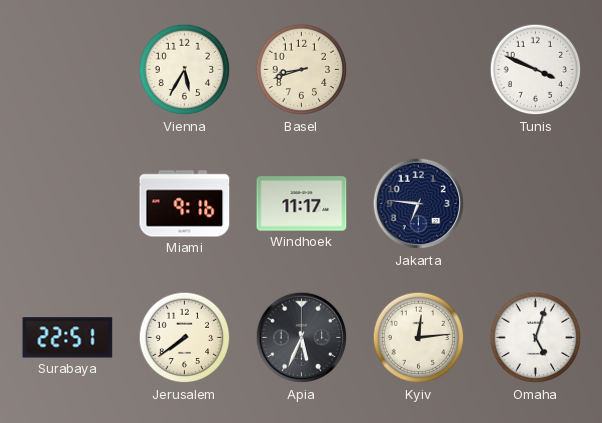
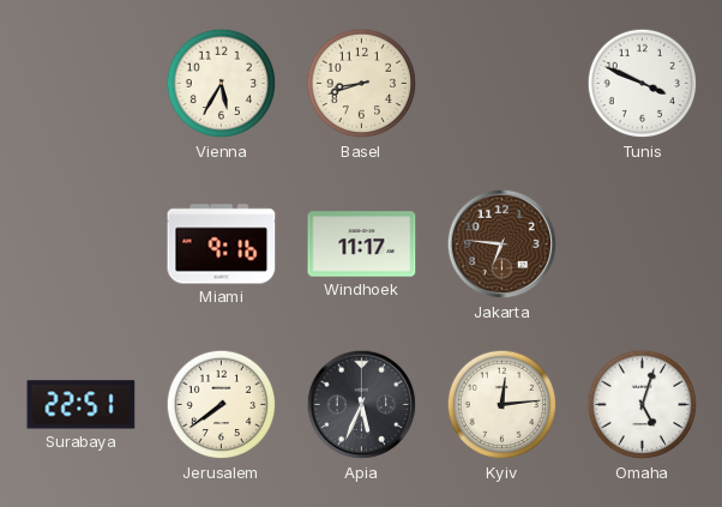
Jakarta dial: navy -> brown (503, 245)
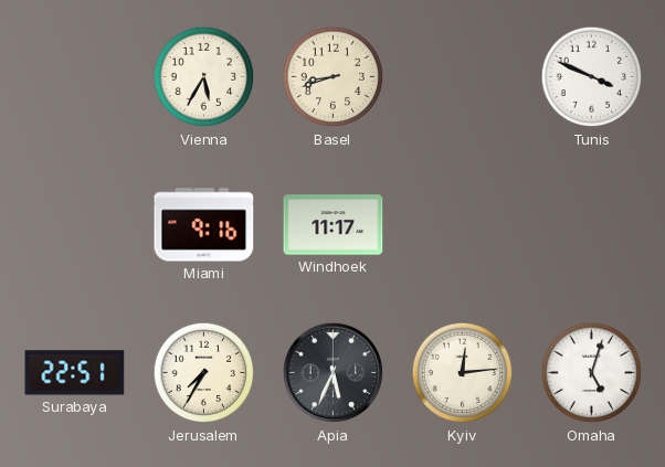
Jakarta: 6:46 -> none (503, 245)
Jerusalem: 7:39 -> 7:35 (204, 373)
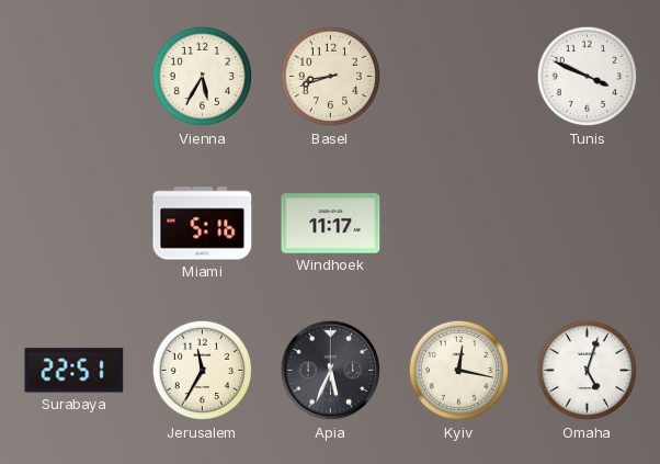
Miami: 9:16 -> 5:16 (203, 224)
Jerusalem: 7:35 -> 11:35 (203, 371)
Kyiv: 12:14 -> 12:17 (459, 371)
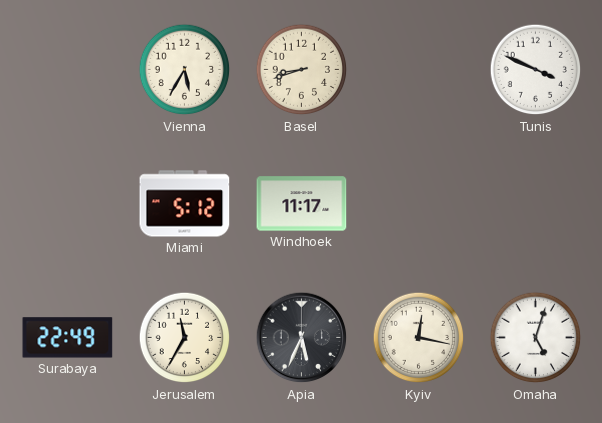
Miami: 5:16 -> 5:12 (185, 204)
Surabaya: 22:51 -> 22:49 (68, 338)
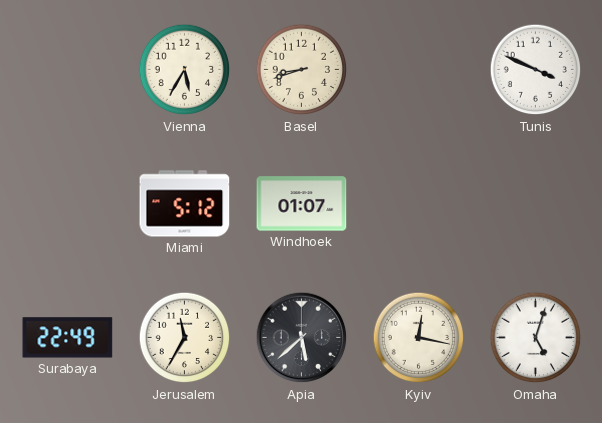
Windhoek: 11:17 -> 01:07 (302, 204)
Apia: 5:34 -> 5:38 (302, 338)
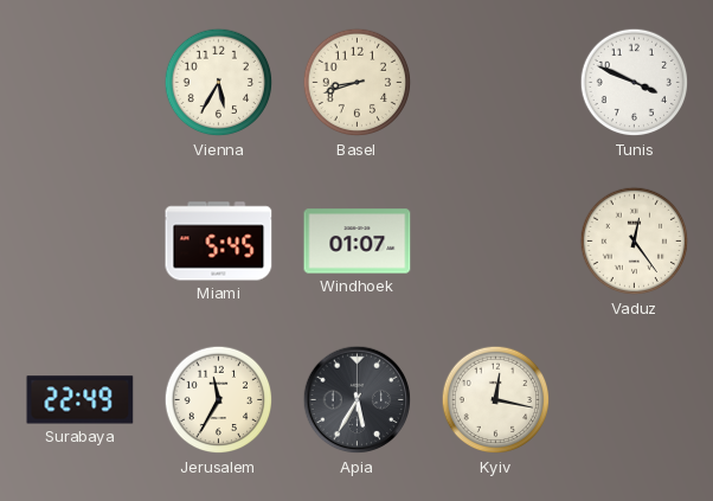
Miami: 5:12 -> 5:45 (219, 242)
Vaduz: none -> 12:24 (635, 242)
Apia: 5:38 -> 5:35 (358, 400)
Omaha: 5:03 -> none (536, 338)
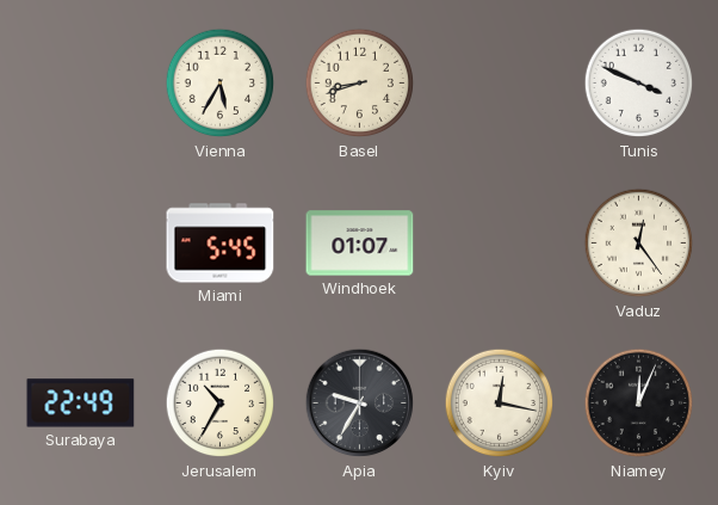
Jerusalem: 11:35 -> 10:35 (221, 404)
Apia: 5:35 -> 9:35 (360, 404)
Niamey: none -> 12:04 (639, 404)
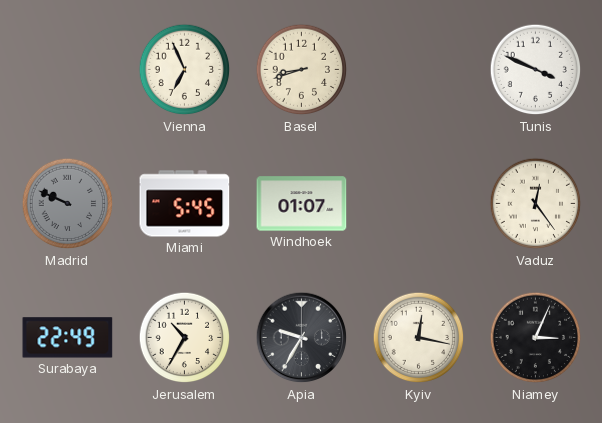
Vienna: 5:35 -> 6:56 (185, 70)
Madrid: none -> 9:49 (68, 204)
Niamey: 12:04 -> 3:04 (536, 338)
